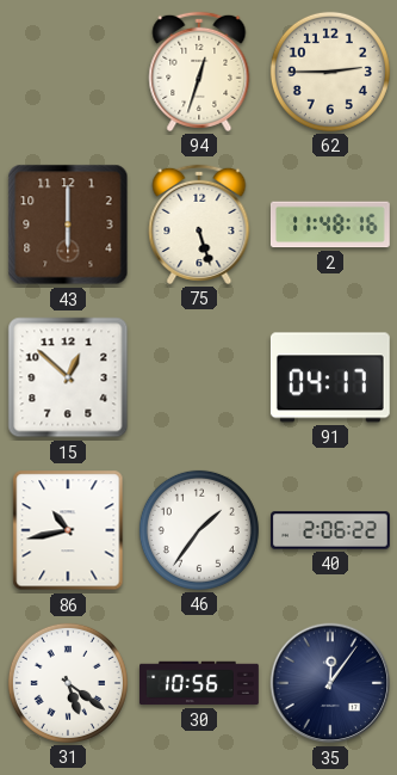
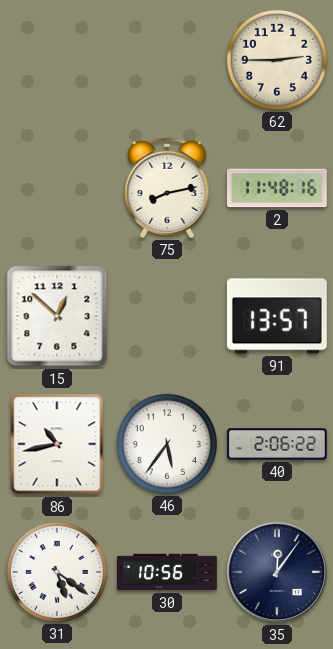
94: 12:33 -> none (199, 72)
43: 6:00 -> none (68, 224)
75: 5:27 -> 8:13 (167, 188)
91: 04:17 -> 13:57 (277, 316)
46: 1:36 -> 5:36 (167, 444)
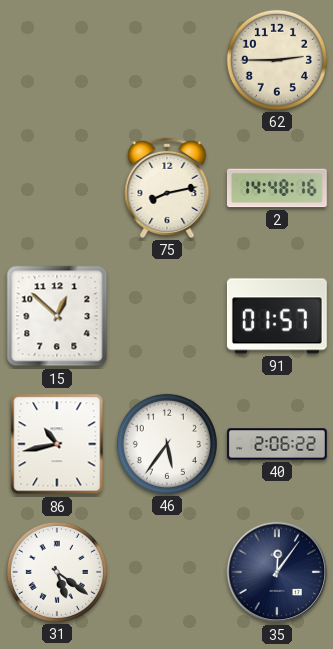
2: 11:48 -> 14:48 (277, 188)
91: 13:57 -> 01:57 (277, 316)
30: 10:56 -> none (168, 572)
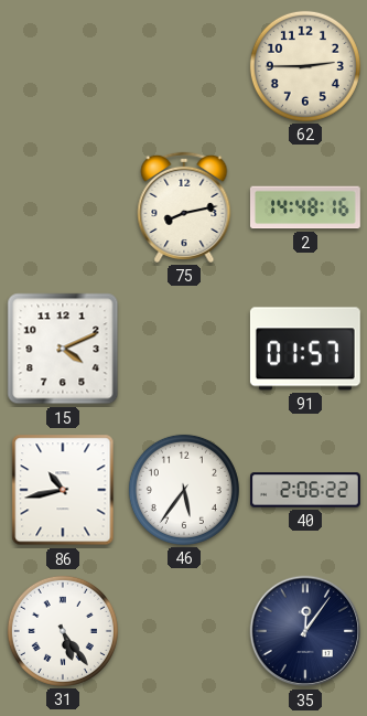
15: 12:52 -> 4:11 (63, 349)
31: 5:21 -> 5:24 (63, 631)
